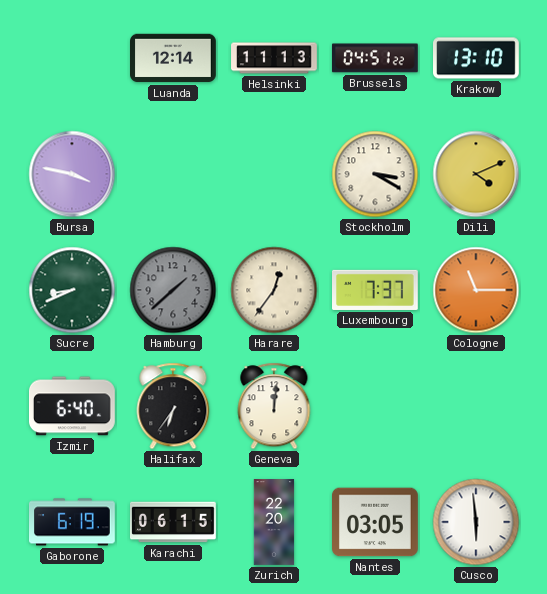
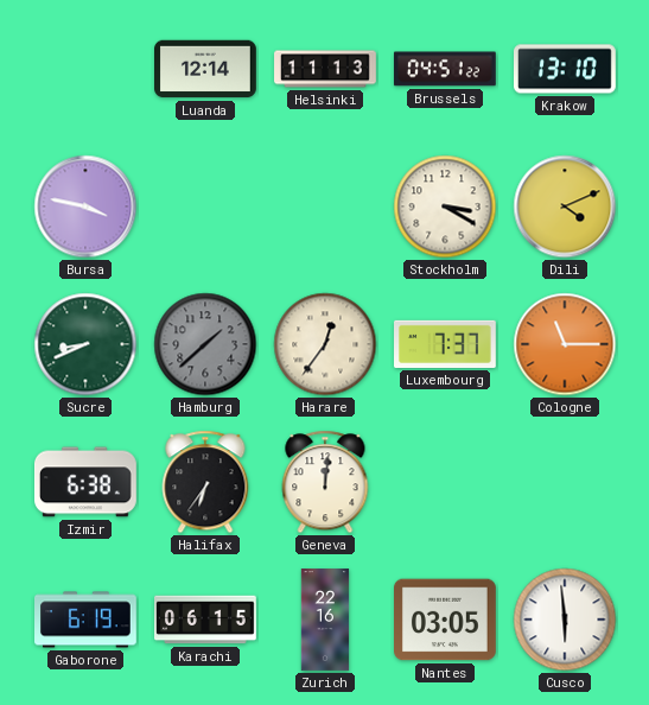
Izmir: 6:40 -> 6:38 (87, 482)
Zurich: 22:20 -> 22:16 (325, 620)
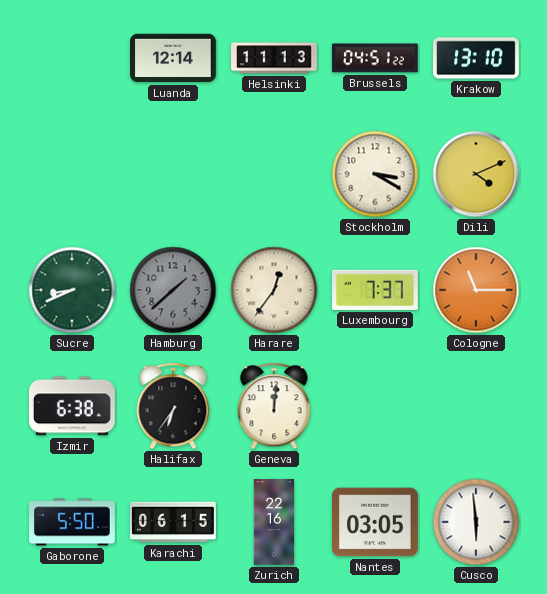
Bursa: 3:47 -> none (85, 207)
Gaborone: 6:19 -> 5:50 (73, 522)
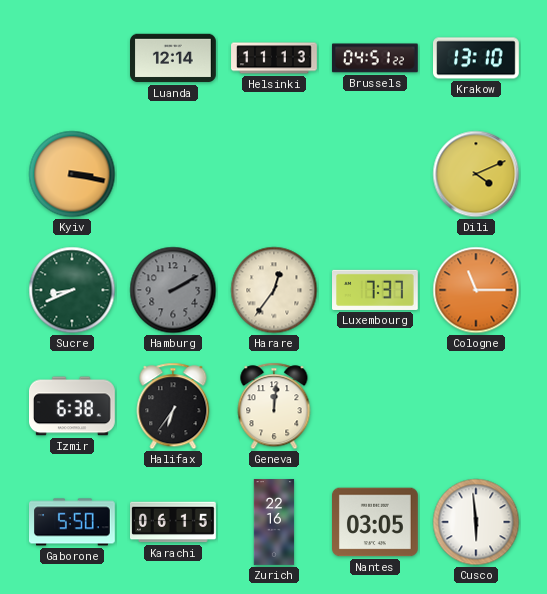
Kyiv: none -> 3:17 (72, 174)
Stockholm: 3:20 -> none (375, 174)
Hamburg: 1:38 -> 2:10 (173, 290)
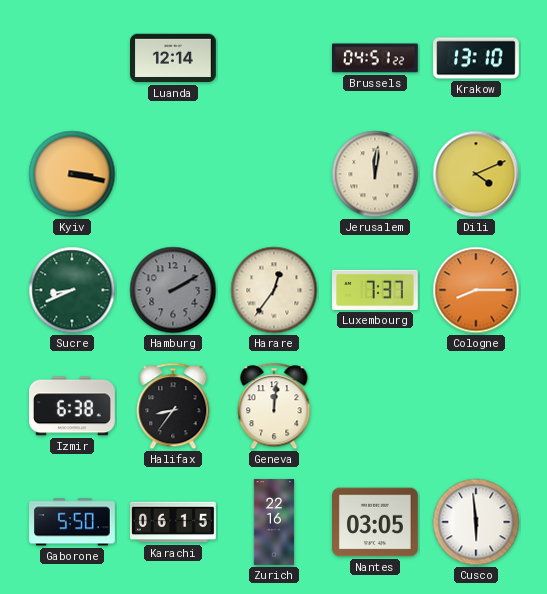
Helsinki: 11:13 -> none (274, 58)
Jerusalem: none -> 12:01 (375, 174)
Cologne: 11:15 -> 8:15 (476, 290)
Halifax: 6:36 -> 8:36 (173, 406)
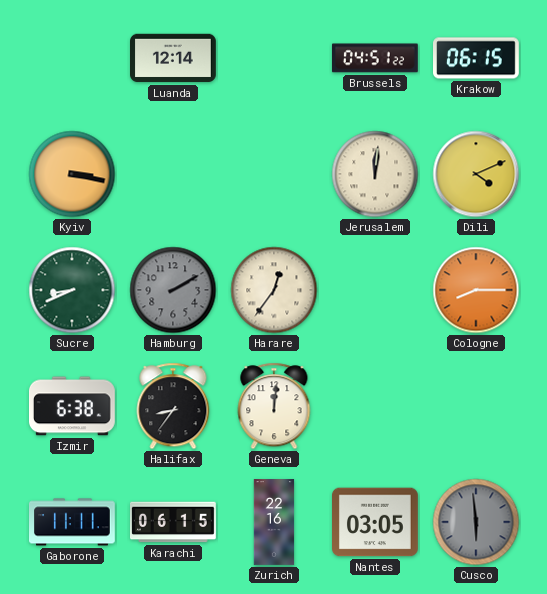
Krakow: 13:10 -> 06:15 (477, 58)
Luxembourg: 7:37 -> none (376, 290)
Gaborone: 5:50 -> 11:11 (73, 522)
Cusco dial: white -> grey (476, 522)
